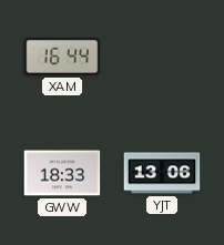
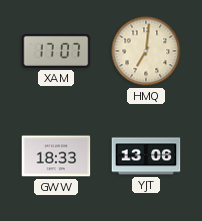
XAM: 16:44 -> 17:07 (56, 51)
HMQ: none -> 7:01 (146, 51)
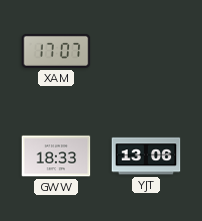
HMQ: 7:01 -> none (146, 51)
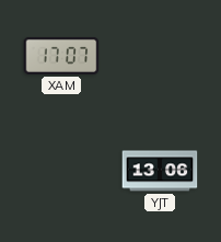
GWW: 18:33 -> none (56, 156)
